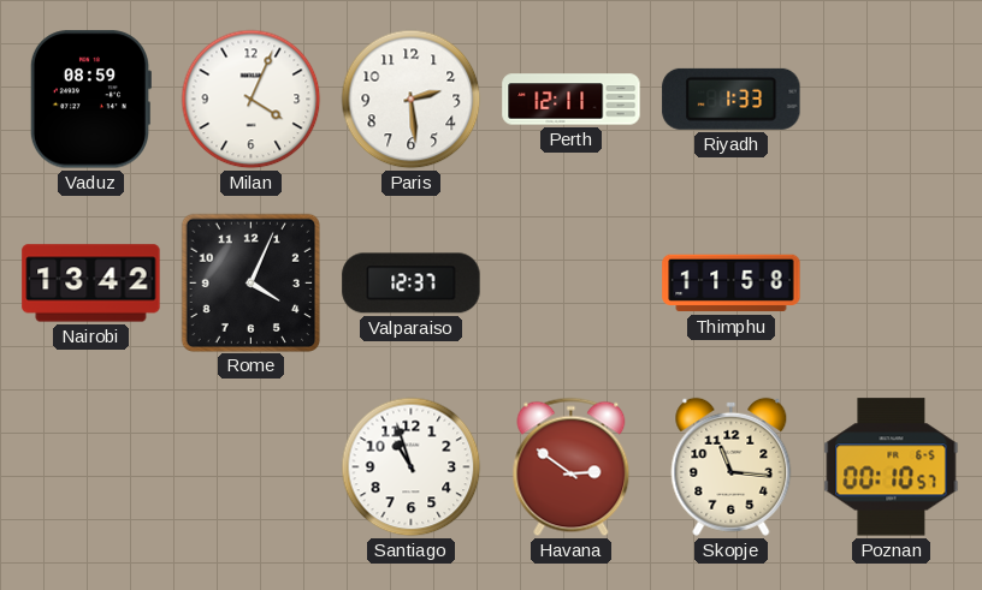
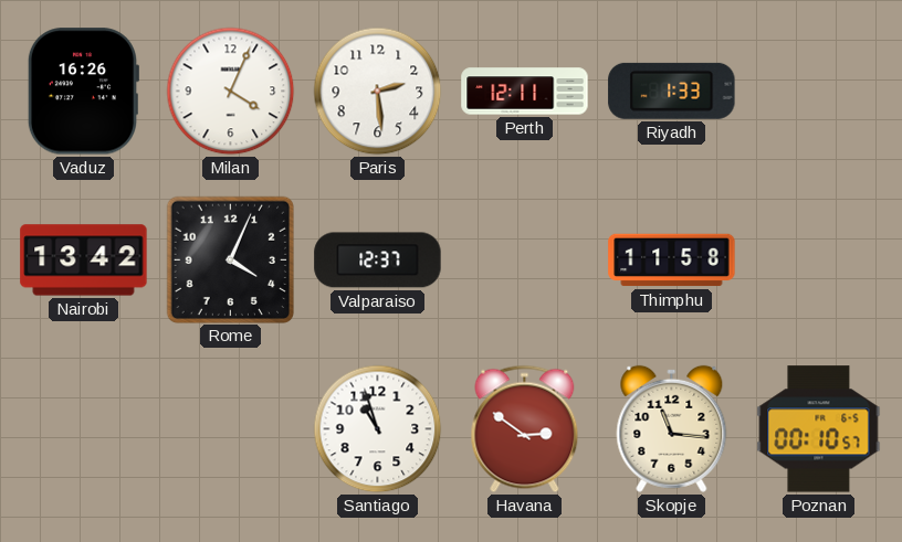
Vaduz: 08:59 -> 16:26 (82, 92)
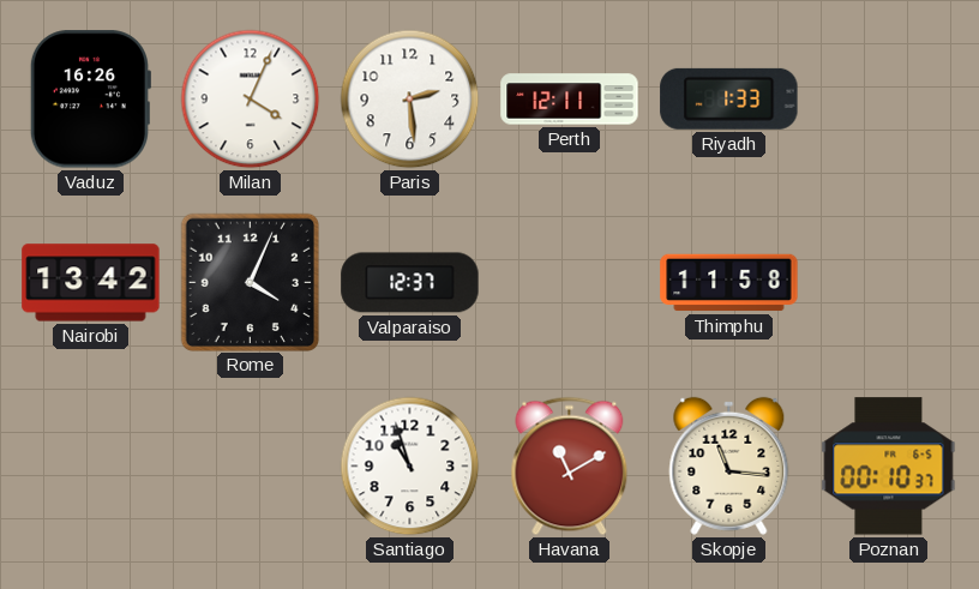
Havana: 2:51 -> 11:10 (570, 467)
Poznan: 00:10:57 -> 00:10:37 (889, 467)
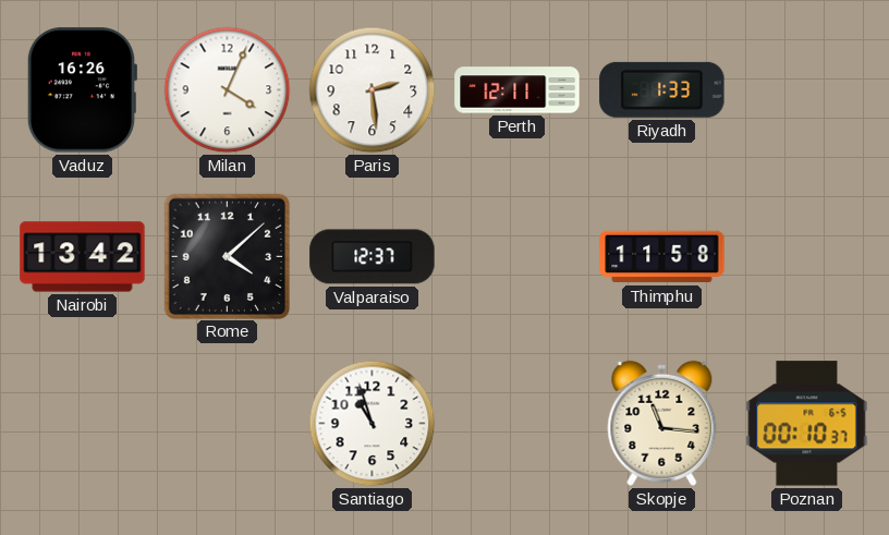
Rome: 4:04 -> 4:08 (227, 256)
Havana: 11:10 -> none (570, 467)
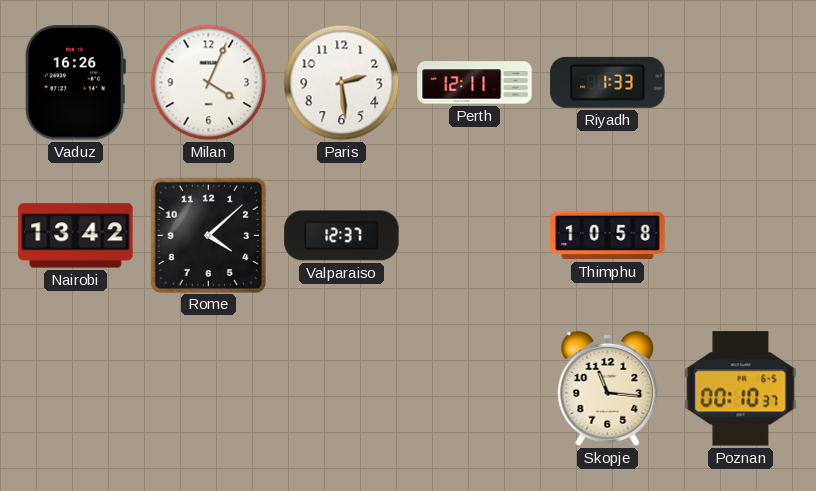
Thimphu: 11:58 -> 10:58 (608, 236)
Santiago: 10:57 -> none (373, 424)
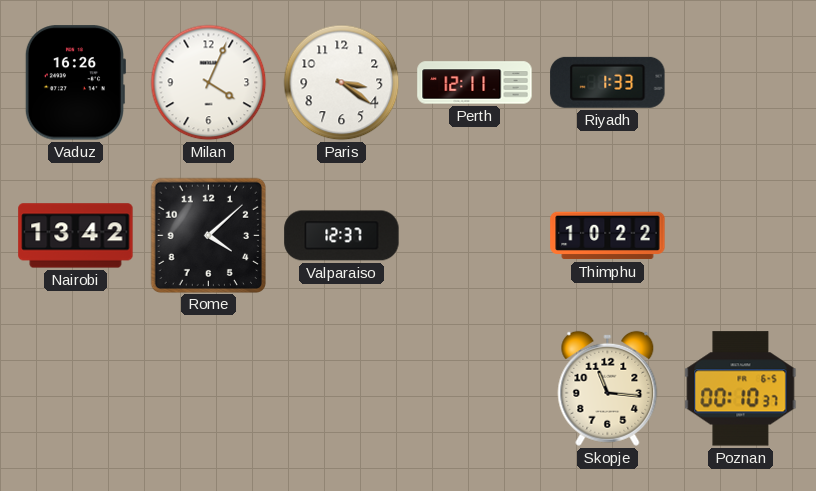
Paris: 2:29 -> 3:21 (342, 83)
Thimphu: 10:58 -> 10:22 (608, 236)
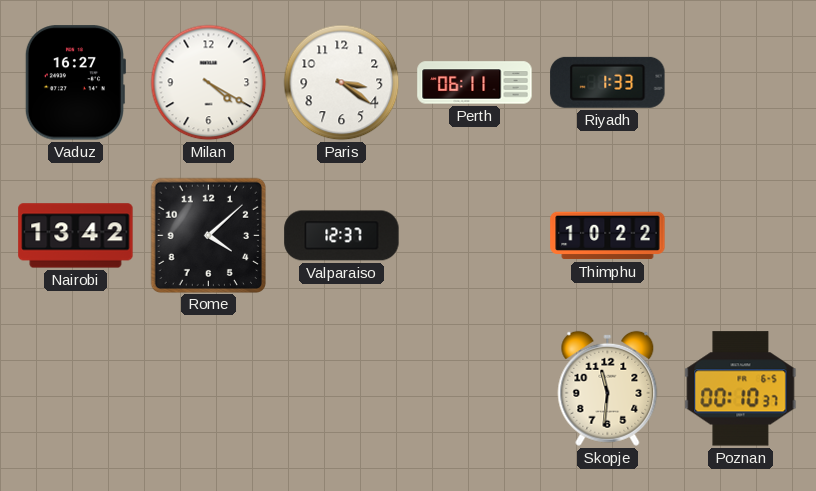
Vaduz: 16:26 -> 16:27 (74, 83)
Milan: 4:04 -> 4:20 (209, 83)
Perth: 12:11 -> 06:11 (475, 83)
Skopje: 11:16 -> 11:31 (608, 388)
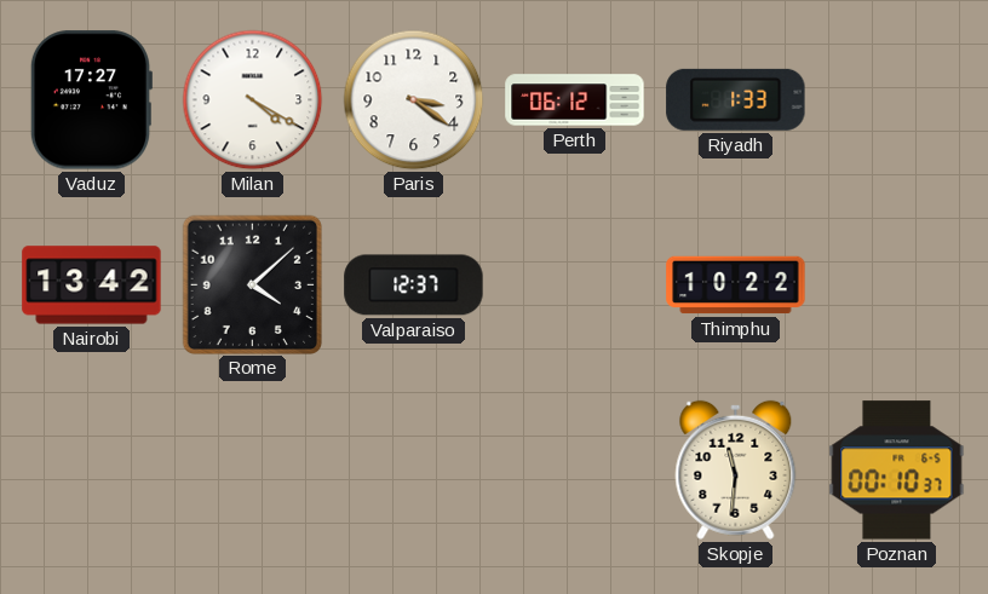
Vaduz: 16:27 -> 17:27 (90, 100)
Perth: 06:11 -> 06:12 (575, 100)
